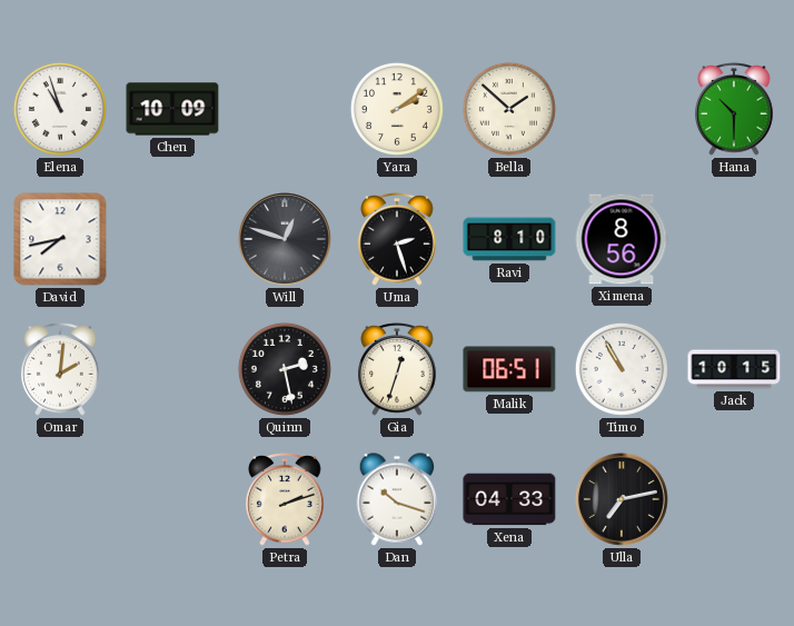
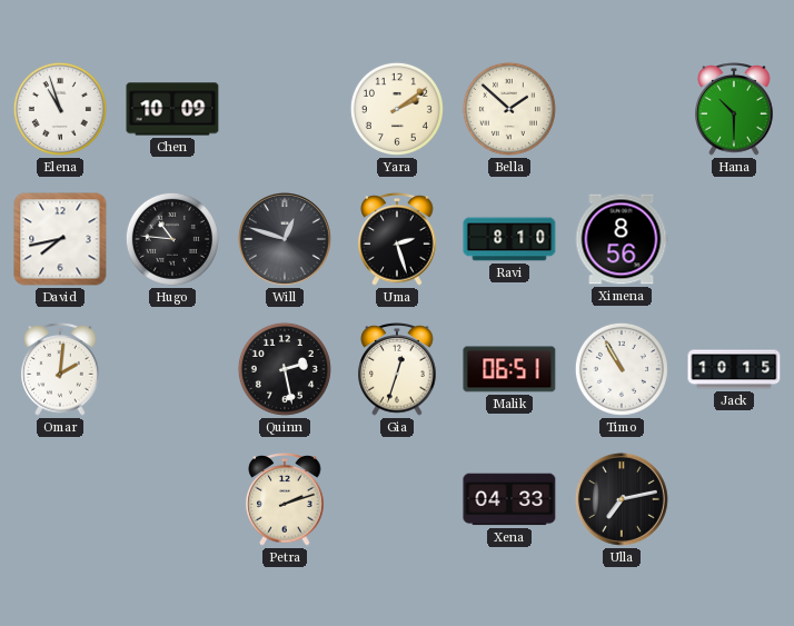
Hugo: none -> 10:46 (172, 239)
Dan: 10:18 -> none (397, 499)
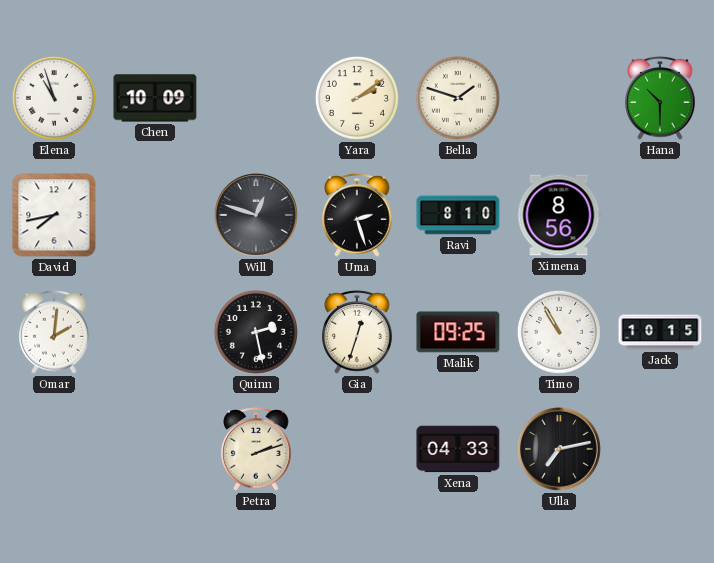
Bella: 1:52 -> 1:48 (458, 98)
Hugo: 10:46 -> none (172, 239)
Malik: 06:51 -> 09:25 (458, 332)
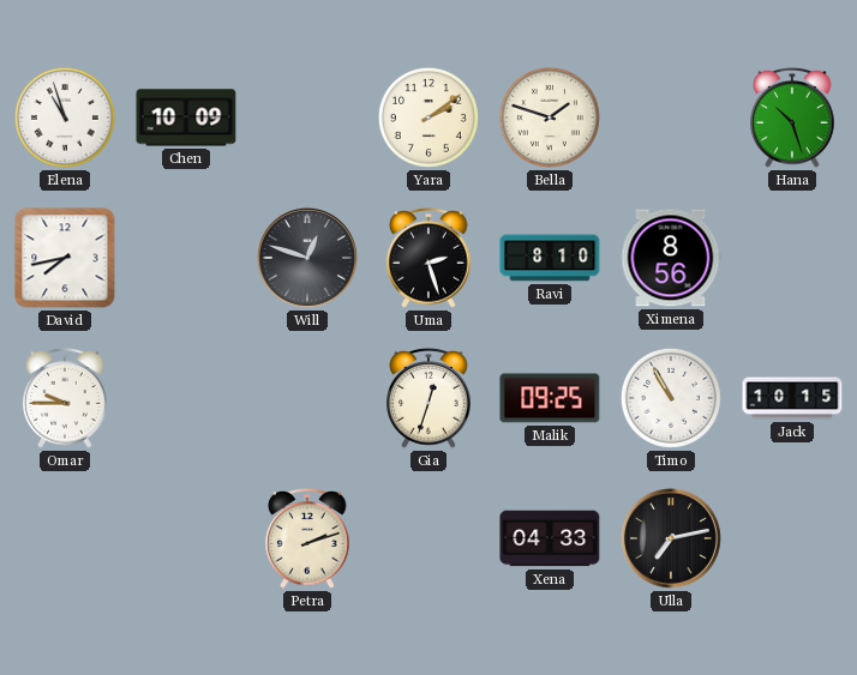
Hana: 10:30 -> 10:27 (792, 117)
Omar: 2:01 -> 9:45 (65, 398)
Quinn: 2:28 -> none (256, 332)
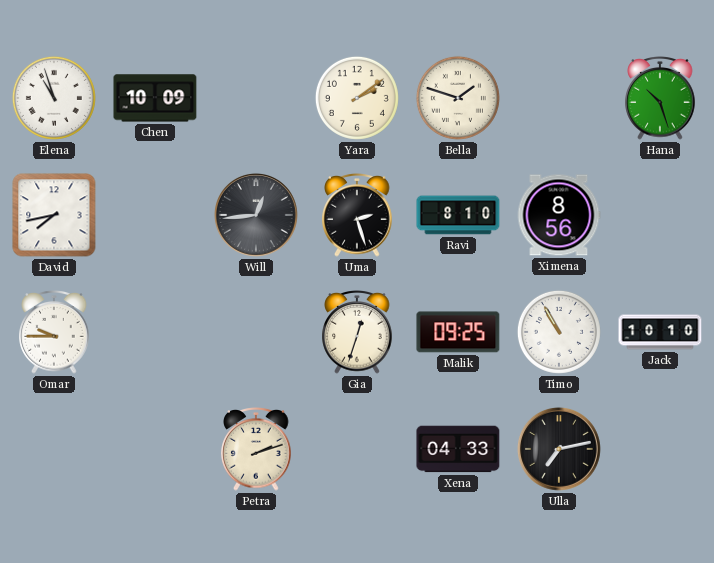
Will: 12:48 -> 12:44 (256, 215)
Jack: 10:15 -> 10:10 (660, 332)
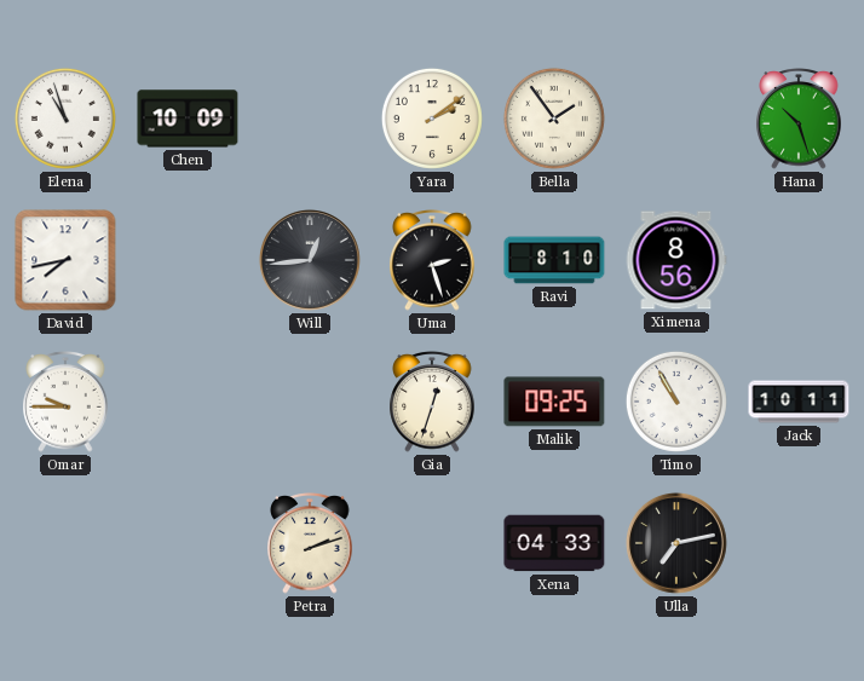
Bella: 1:48 -> 1:54 (554, 119)
Jack: 10:10 -> 10:11 (799, 402)
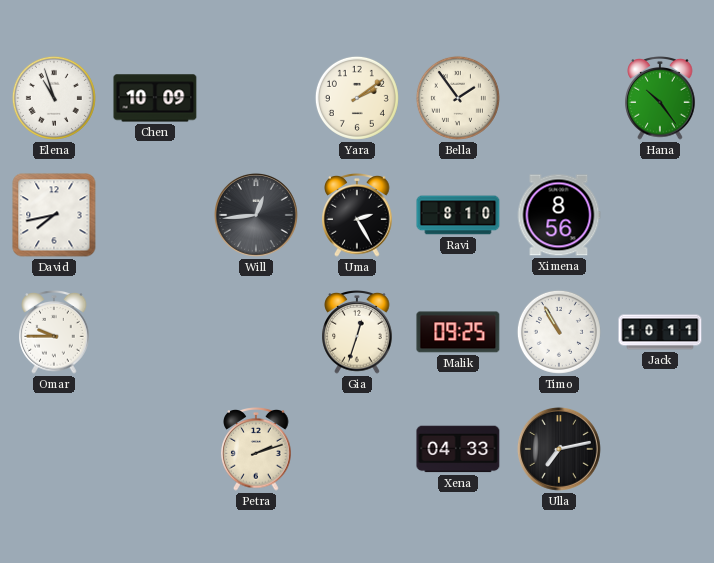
Hana: 10:27 -> 10:24 (660, 98)
Uma: 2:27 -> 2:25 (357, 215)
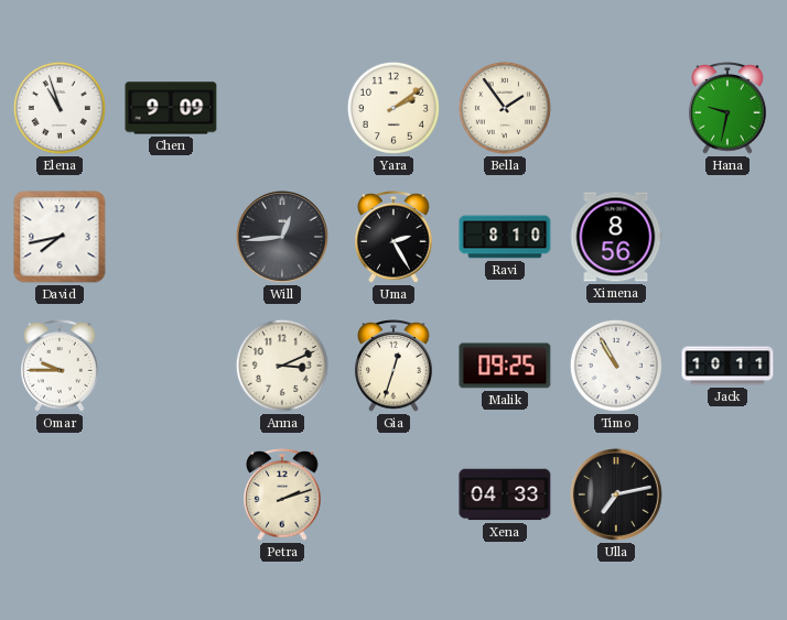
Chen: 10:09 -> 9:09 (171, 108)
Hana: 10:24 -> 9:32 (727, 108)
Anna: none -> 3:11 (282, 366)
